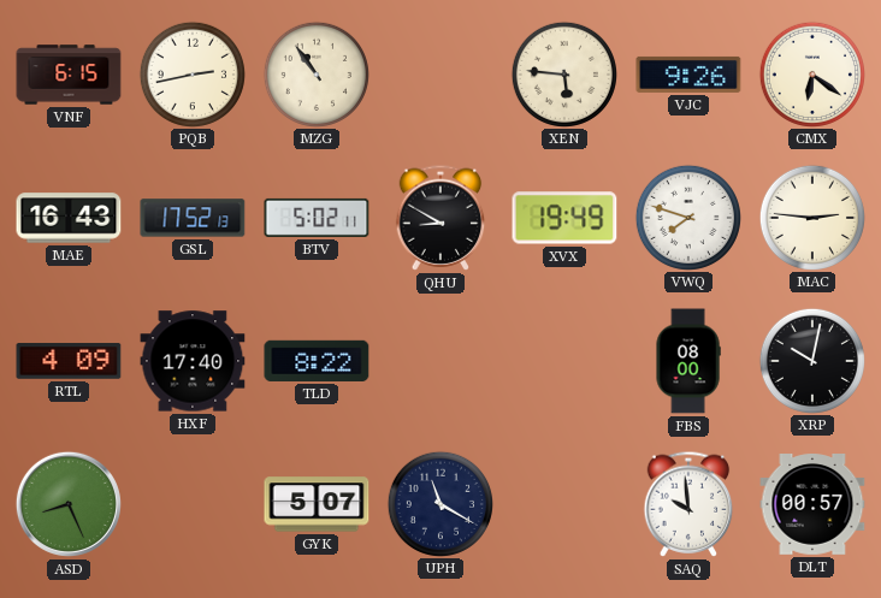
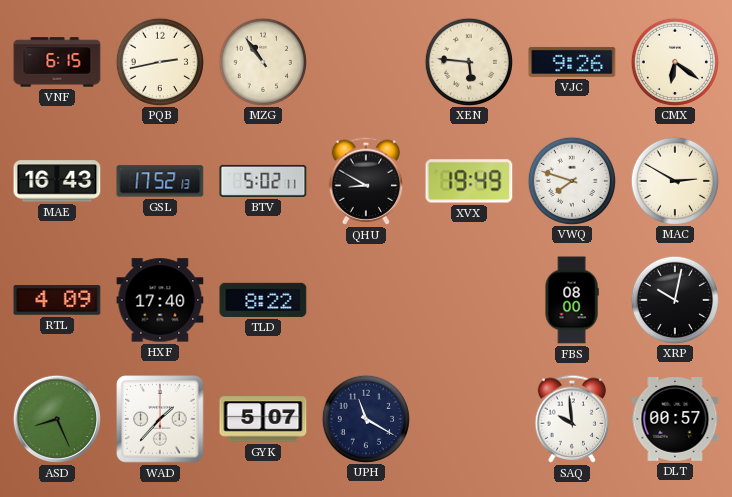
MAC: 2:46 -> 2:50 (674, 180)
WAD: none -> 1:37 (160, 419)
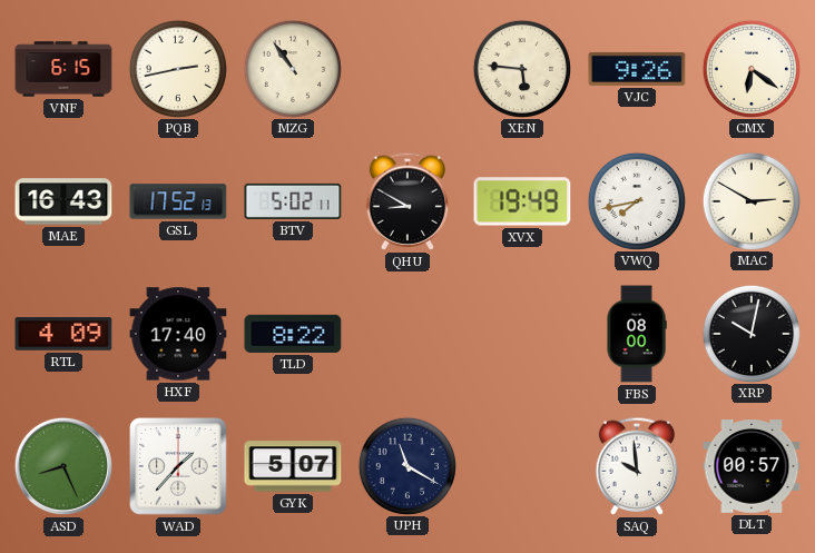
VWQ: 7:48 -> 7:43 (636, 200)
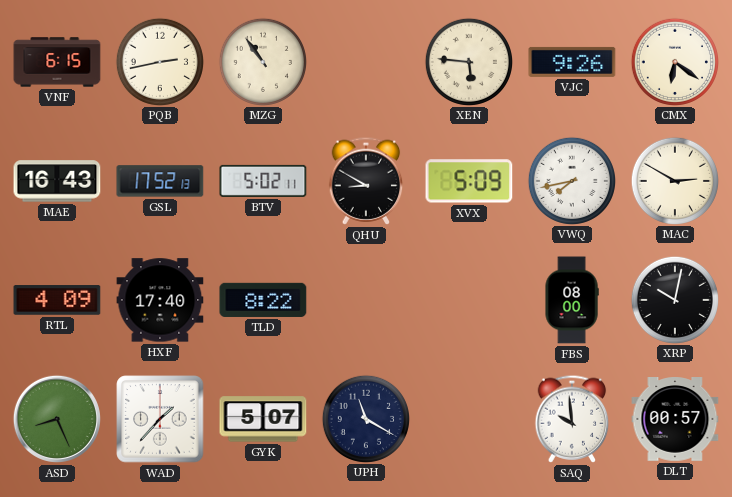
XVX: 19:49 -> 5:09 (469, 181)
